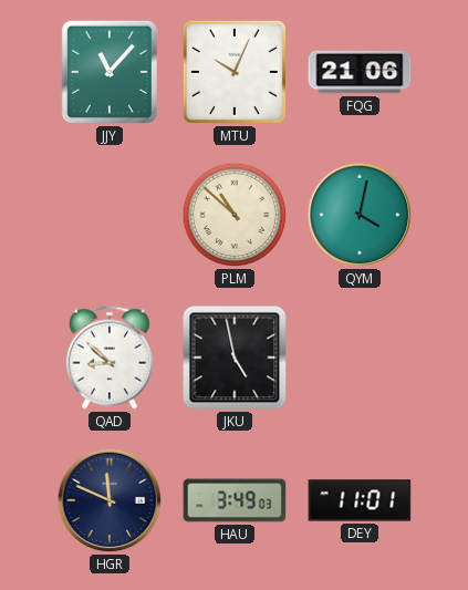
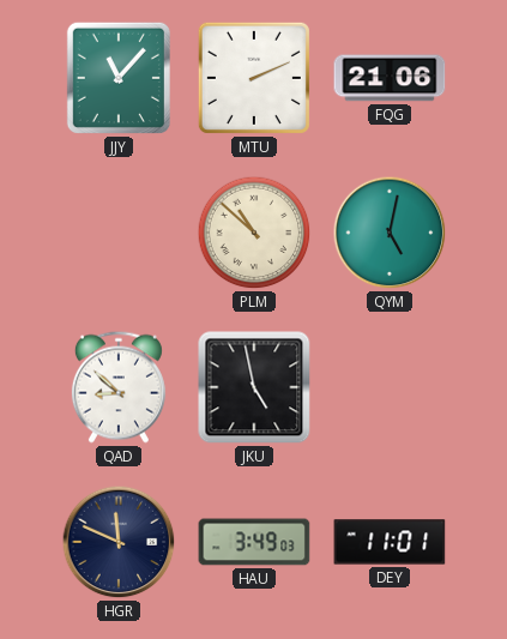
MTU: 10:04 -> 2:11 (254, 78)
QYM: 4:02 -> 5:02 (390, 233)
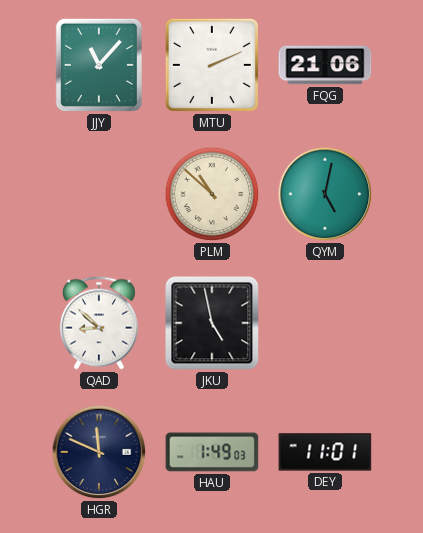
HAU: 3:49 -> 1:49 (212, 452)
